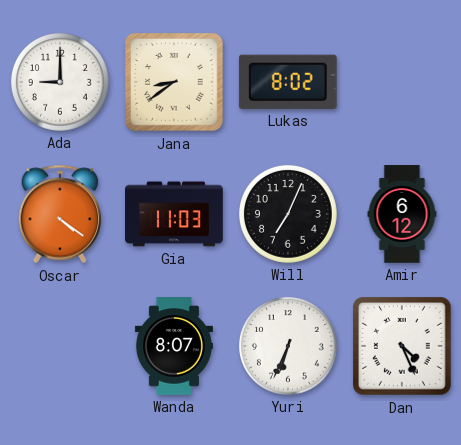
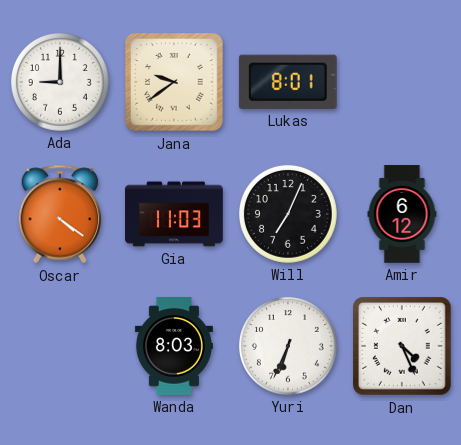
Jana: 8:39 -> 9:39 (175, 83)
Lukas: 8:02 -> 8:01 (288, 82)
Wanda: 8:07 -> 8:03 (174, 346)
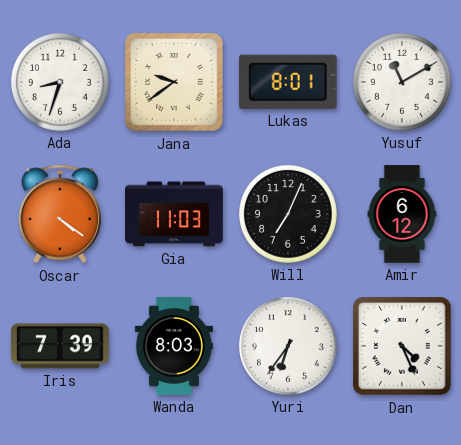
Ada: 9:00 -> 8:33 (60, 82)
Yusuf: none -> 11:10 (402, 82)
Iris: none -> 7:39 (61, 346)
Yuri: 6:34 -> 6:36 (288, 346)
